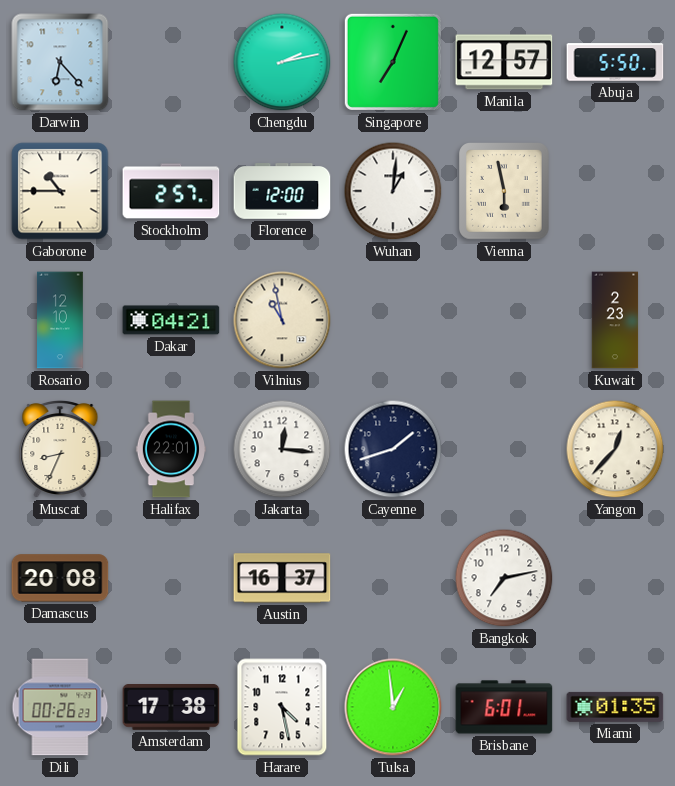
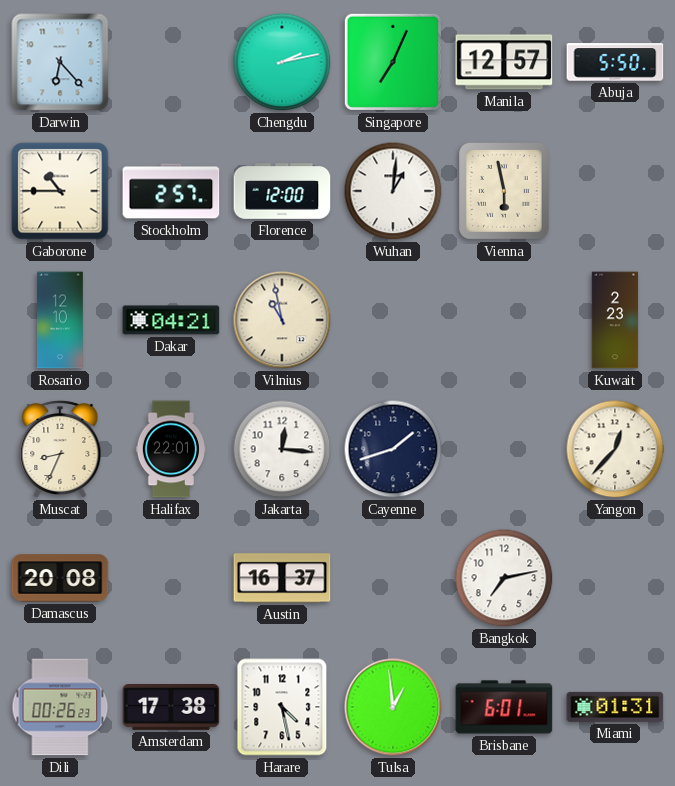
Miami: 01:35 -> 01:31 (615, 707)
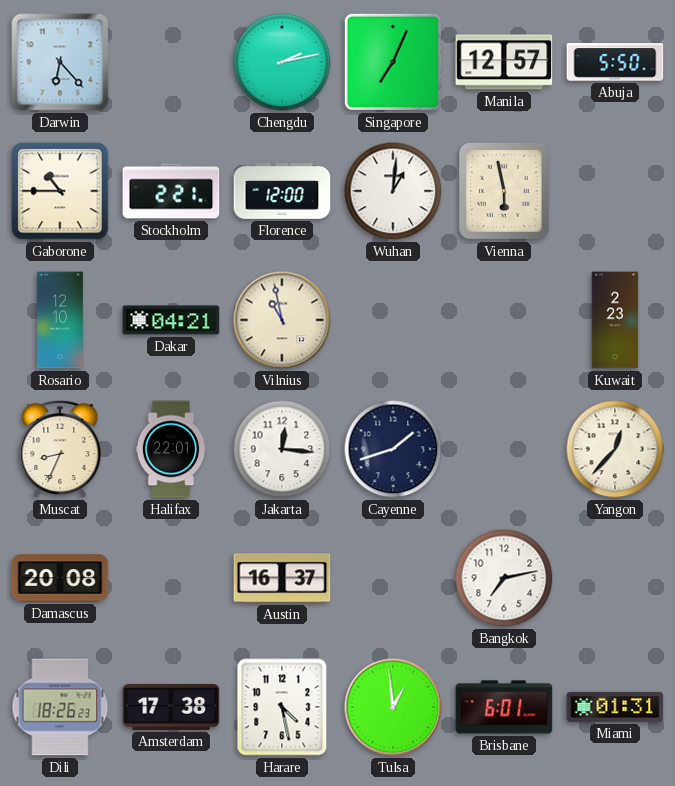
Stockholm: 2:57 -> 2:21 (171, 191)
Dili: 00:26 -> 18:26 (60, 707)
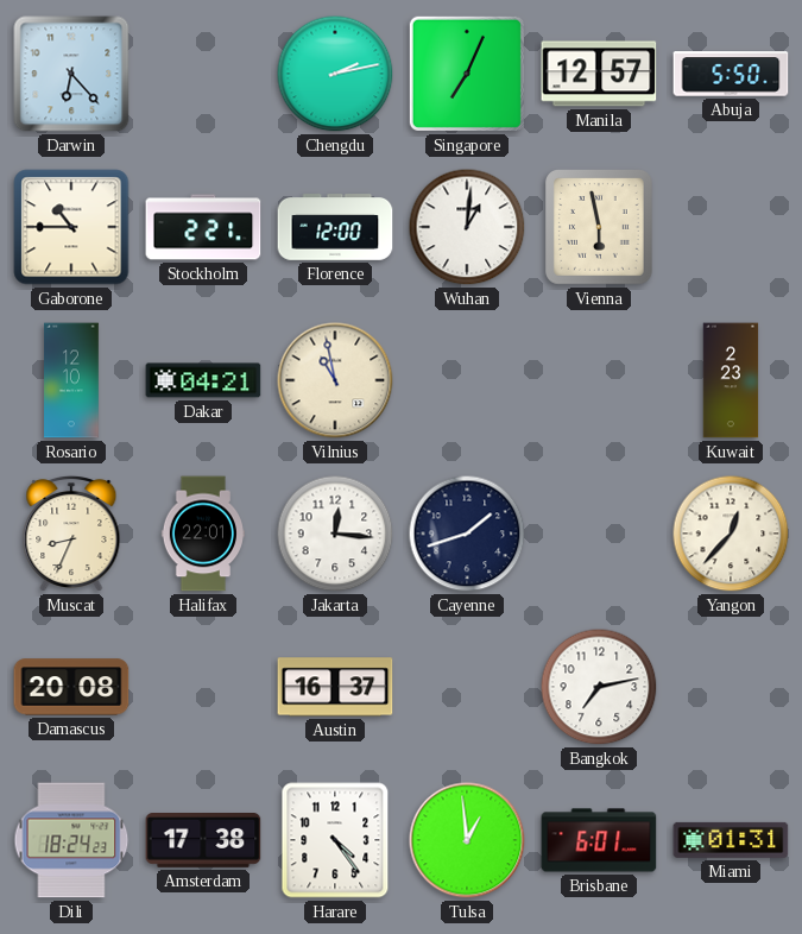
Dili: 18:26 -> 18:24 (71, 840)
Harare: 4:28 -> 4:24 (335, 840)
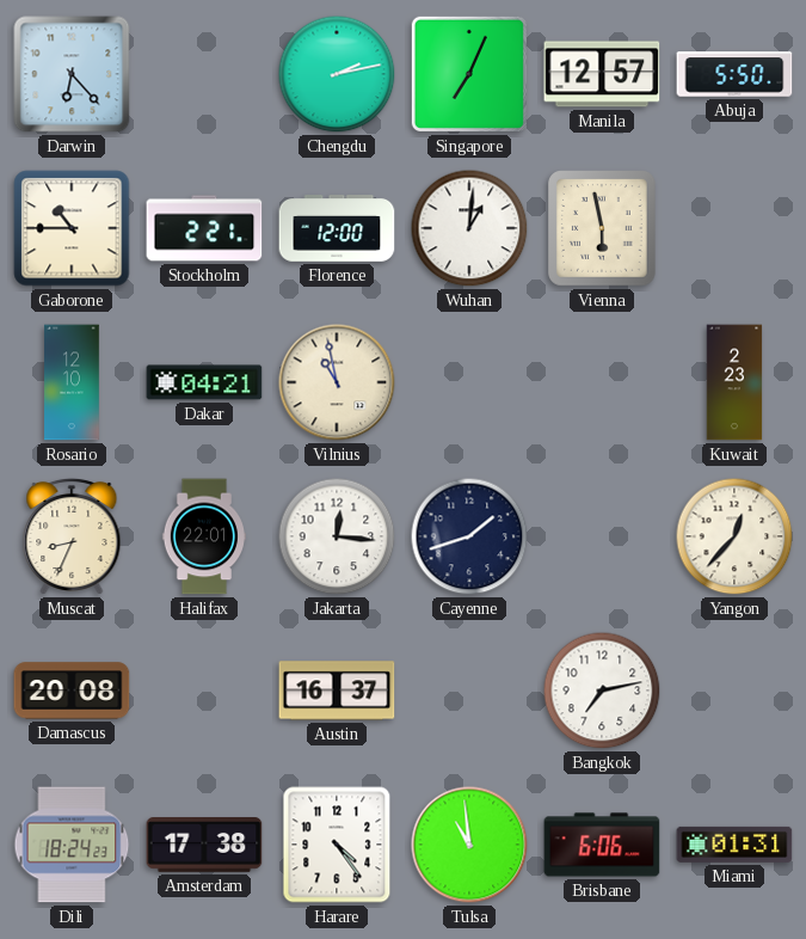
Tulsa: 12:59 -> 10:59 (469, 845)
Brisbane: 6:01 -> 6:06 (602, 845)
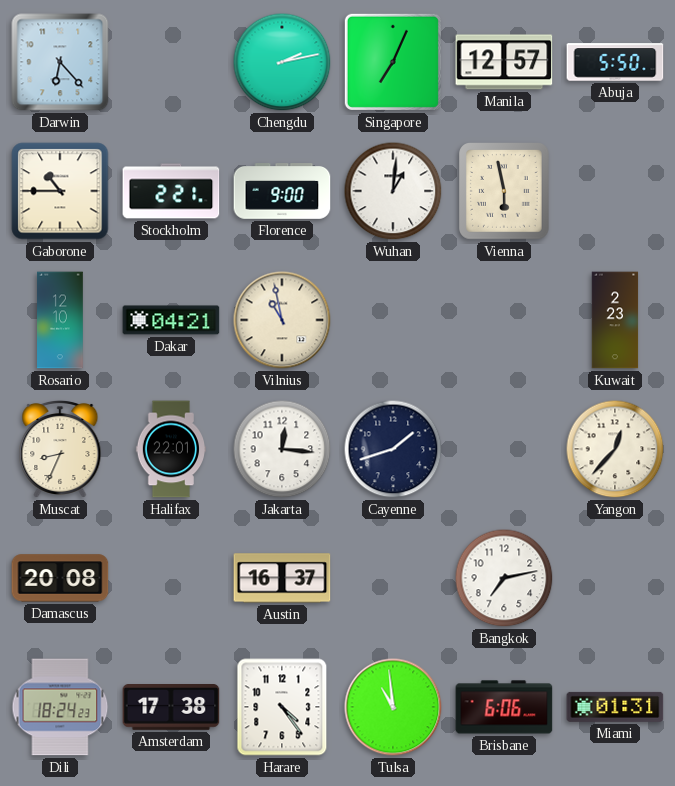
Florence: 12:00 -> 9:00 (282, 191)
